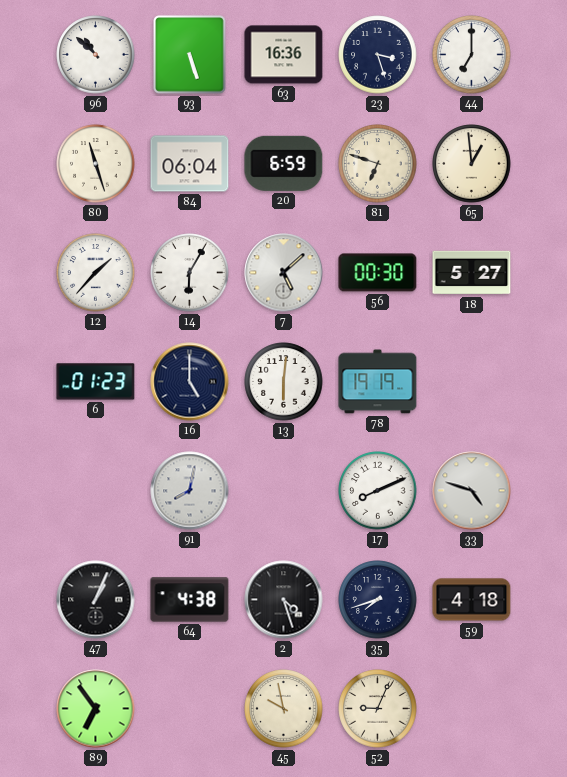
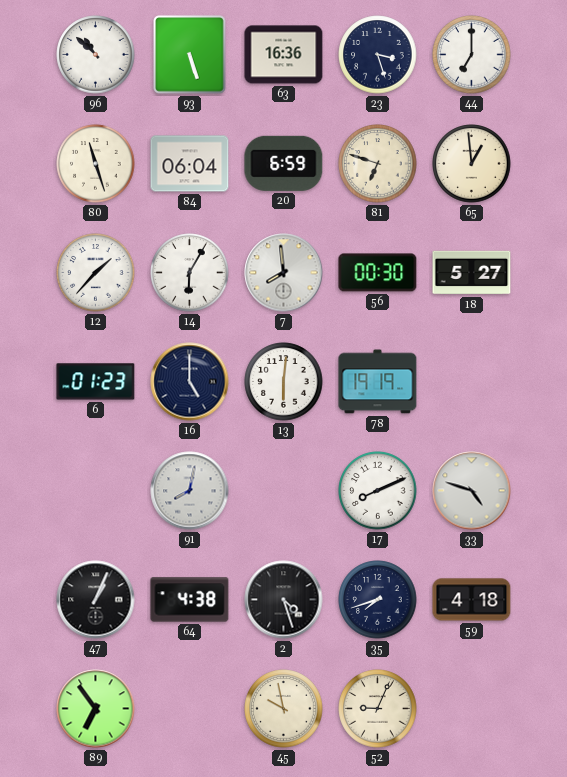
7: 5:08 -> 7:59 (284, 273)
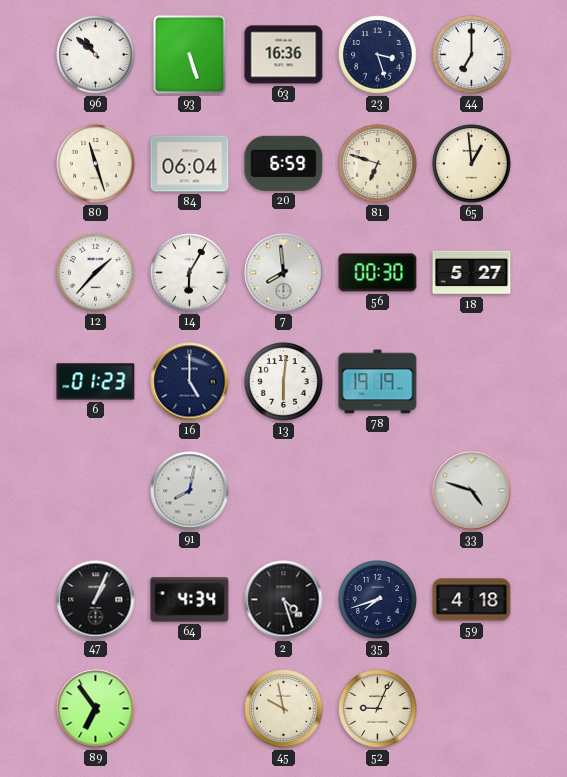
17: 8:11 -> none (378, 491)
64: 4:38 -> 4:34 (190, 600)
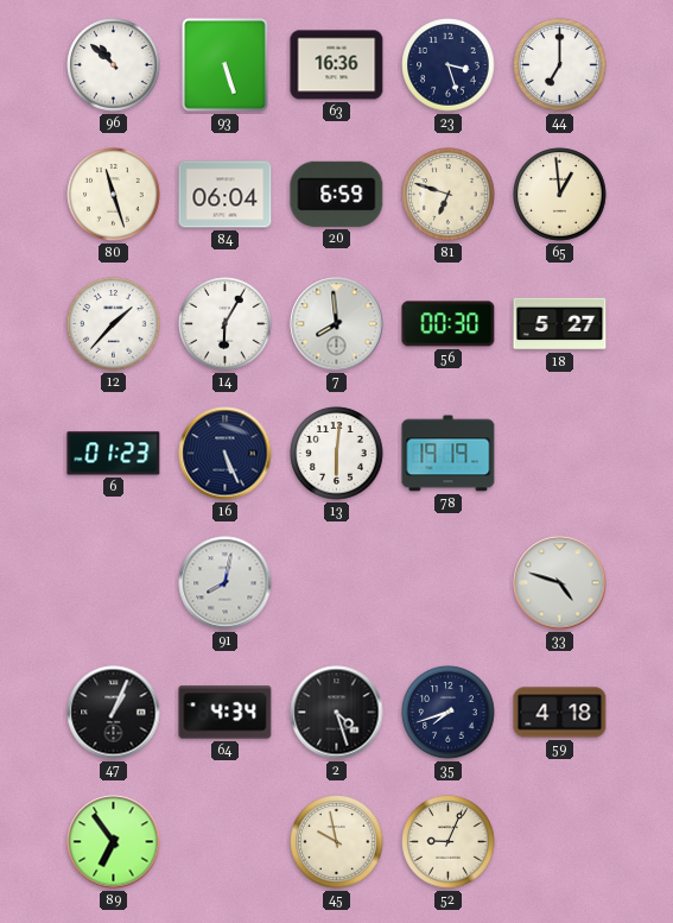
16: 5:00 -> 5:26 (226, 454)
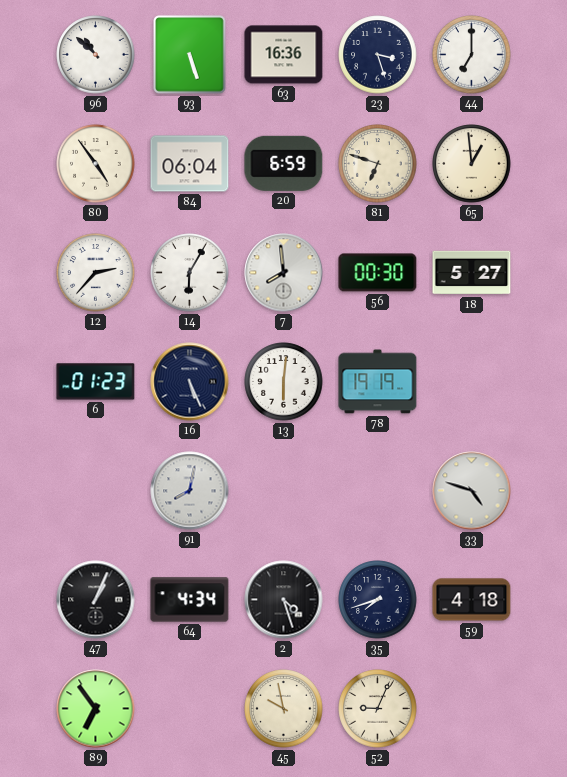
80: 11:27 -> 4:54 (96, 164)
12: 1:37 -> 2:37 (96, 273)
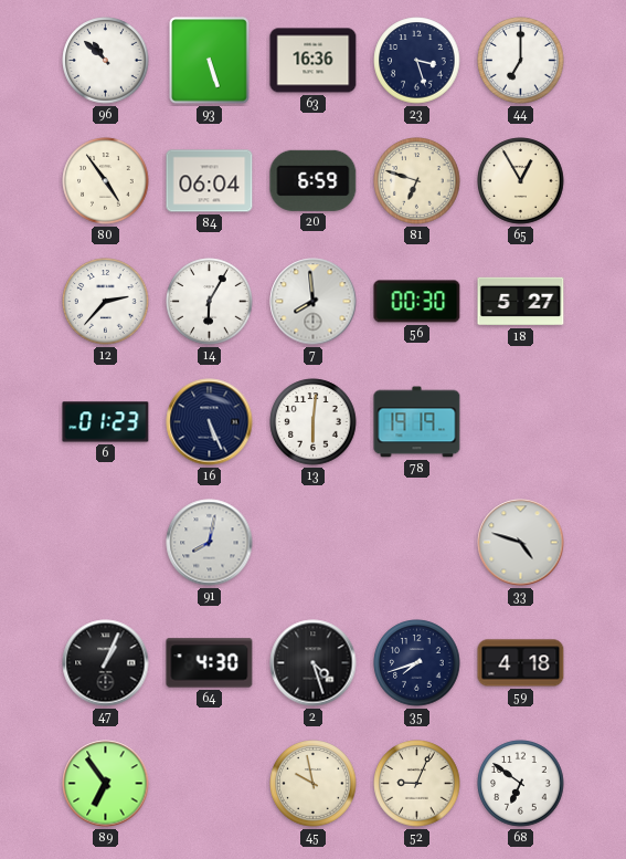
65: 12:59 -> 12:55 (521, 181)
64: 4:34 -> 4:30 (210, 663)
68: none -> 6:51 (521, 784)
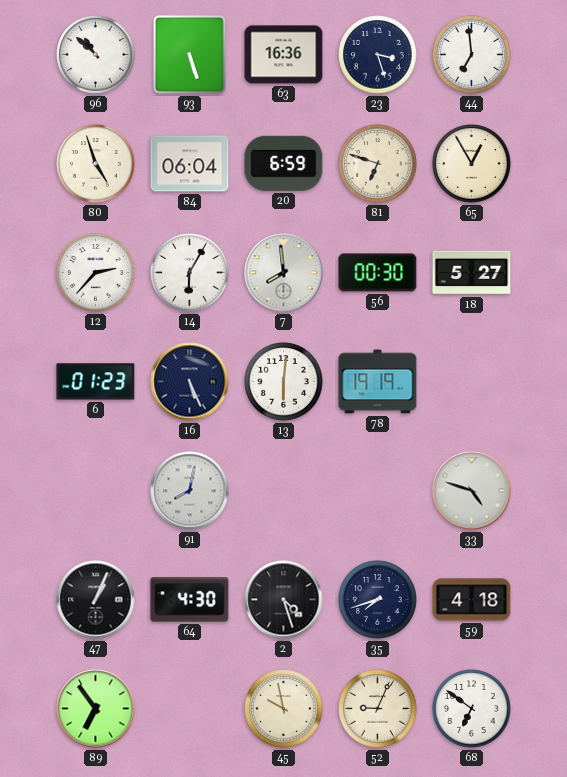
44: 7:00 -> 6:59 (472, 55)
80: 4:54 -> 4:57 (96, 164)
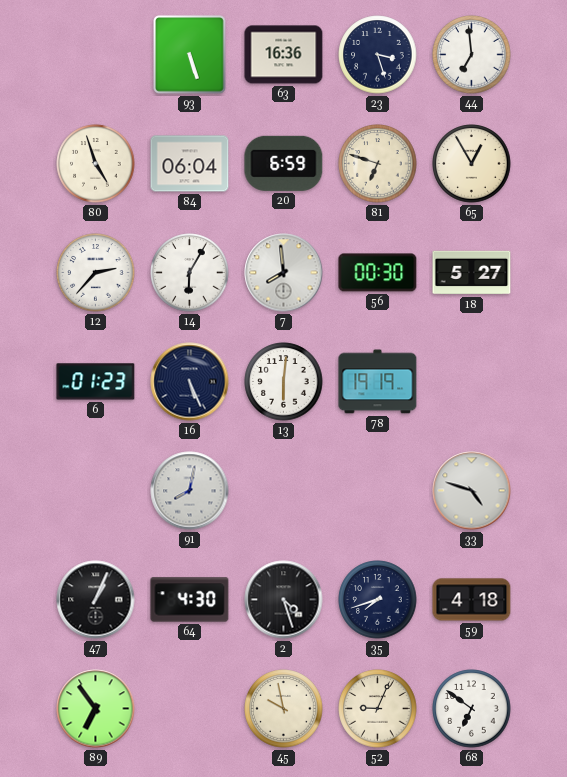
96: 10:52 -> none (96, 55)
